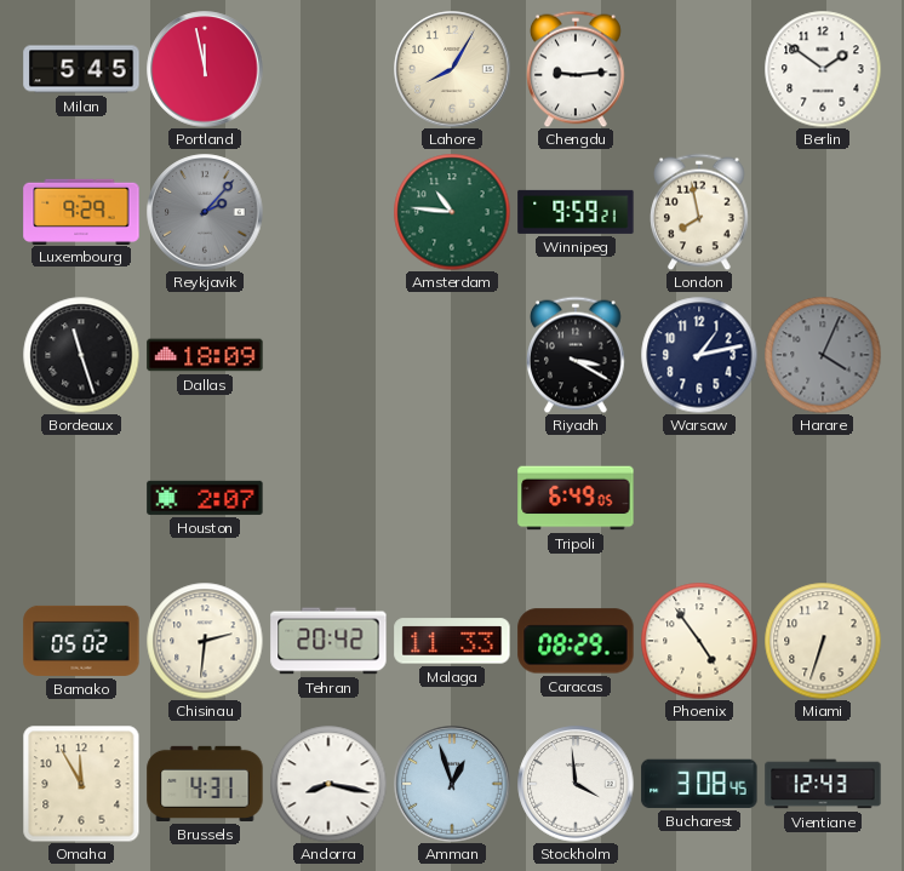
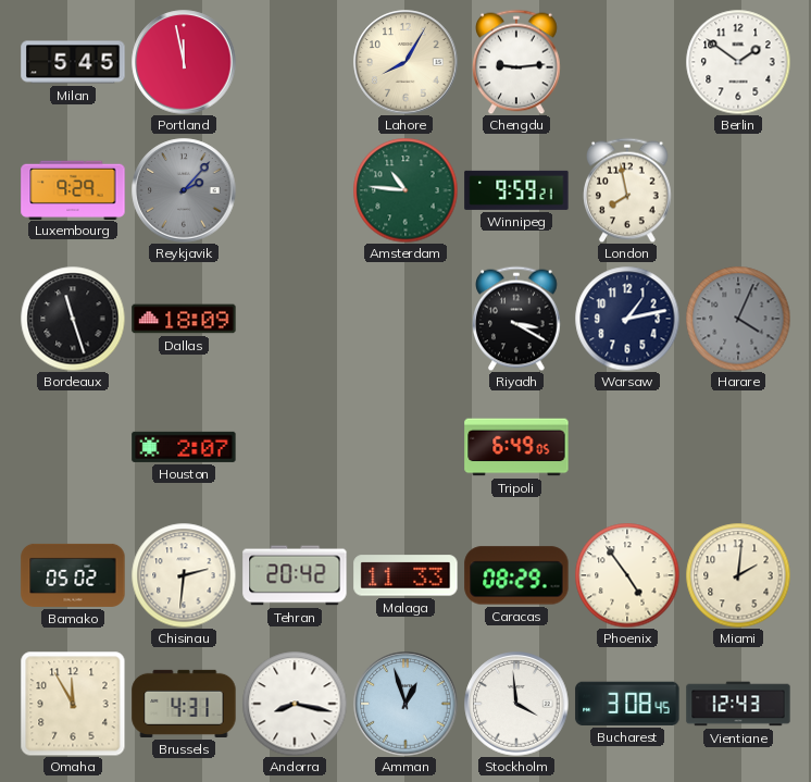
Miami: 6:33 -> 2:01 (738, 575)
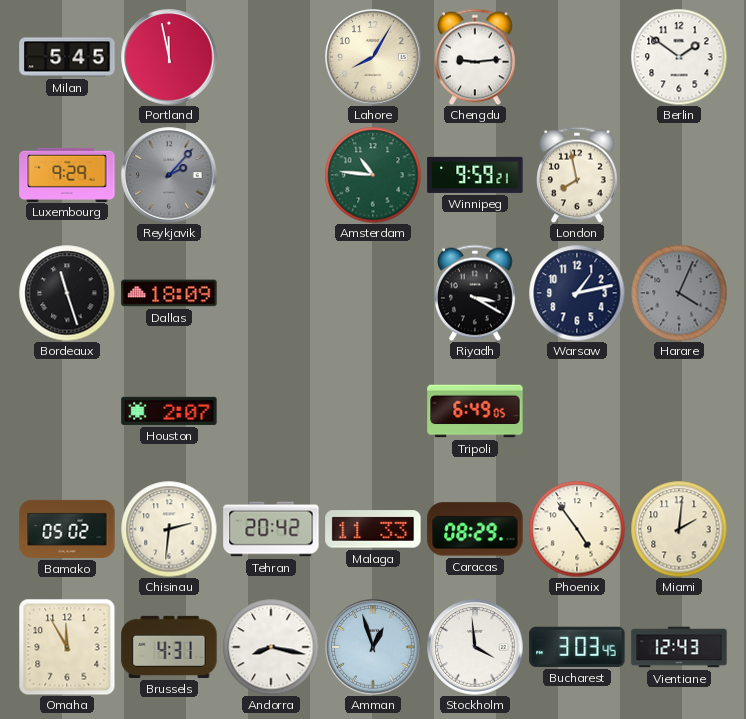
Bucharest: 3:08 -> 3:03 (577, 647)
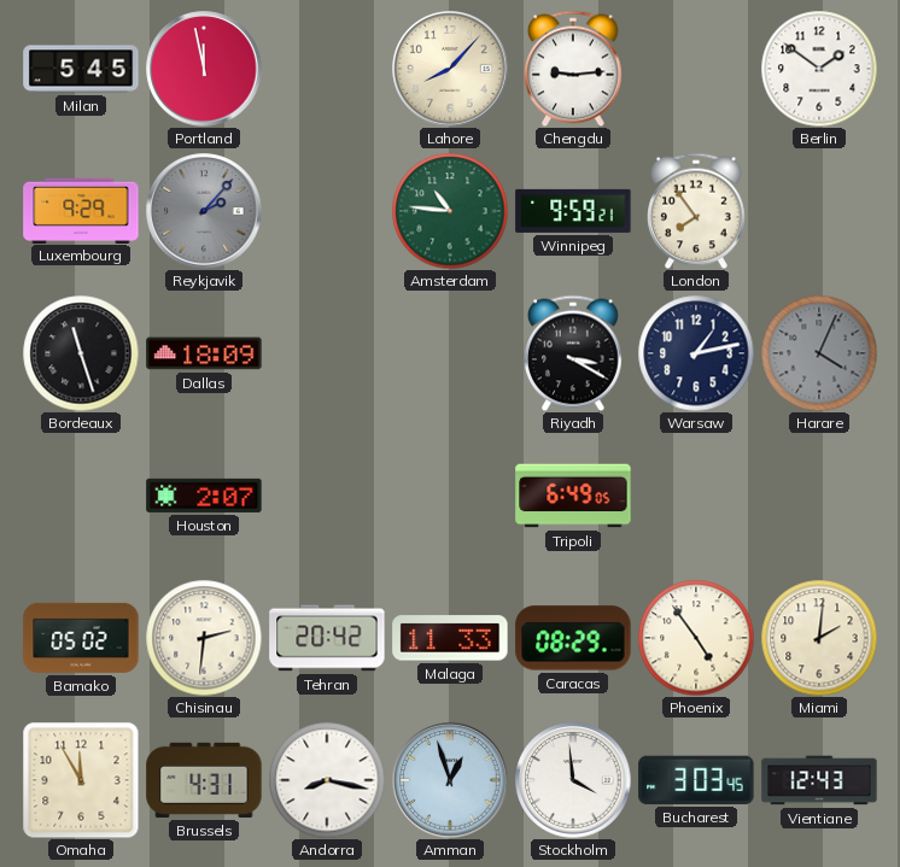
Lahore: 8:05 -> 8:07 (450, 69)
London: 7:58 -> 7:54 (697, 211)
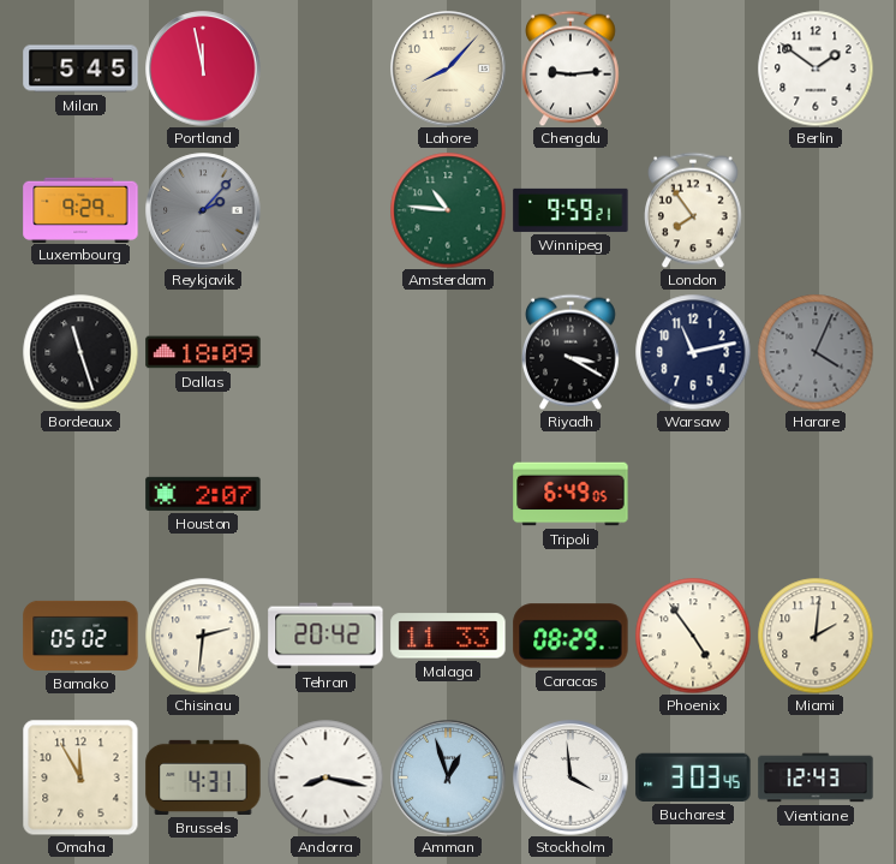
Warsaw: 1:13 -> 11:13 (693, 352)
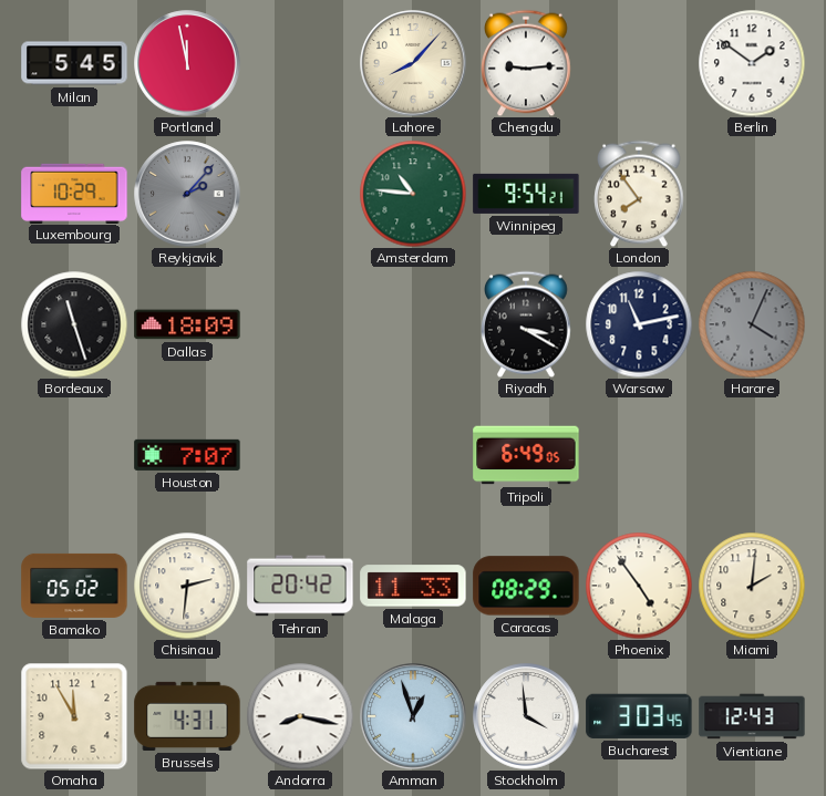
Luxembourg: 9:29 -> 10:29 (74, 193)
Winnipeg: 9:59 -> 9:54 (526, 194)
Houston: 2:07 -> 7:07 (187, 455)
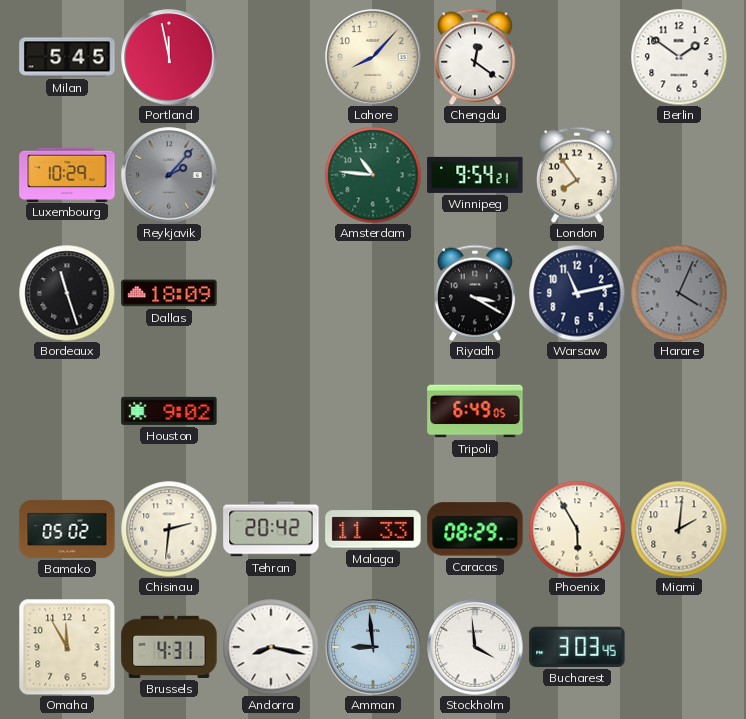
Chengdu: 9:14 -> 12:21 (476, 57)
Houston: 7:07 -> 9:02 (169, 411)
Phoenix: 4:54 -> 5:55 (577, 529)
Amman: 12:57 -> 8:59 (373, 647)
Vientiane: 12:43 -> none (752, 716)
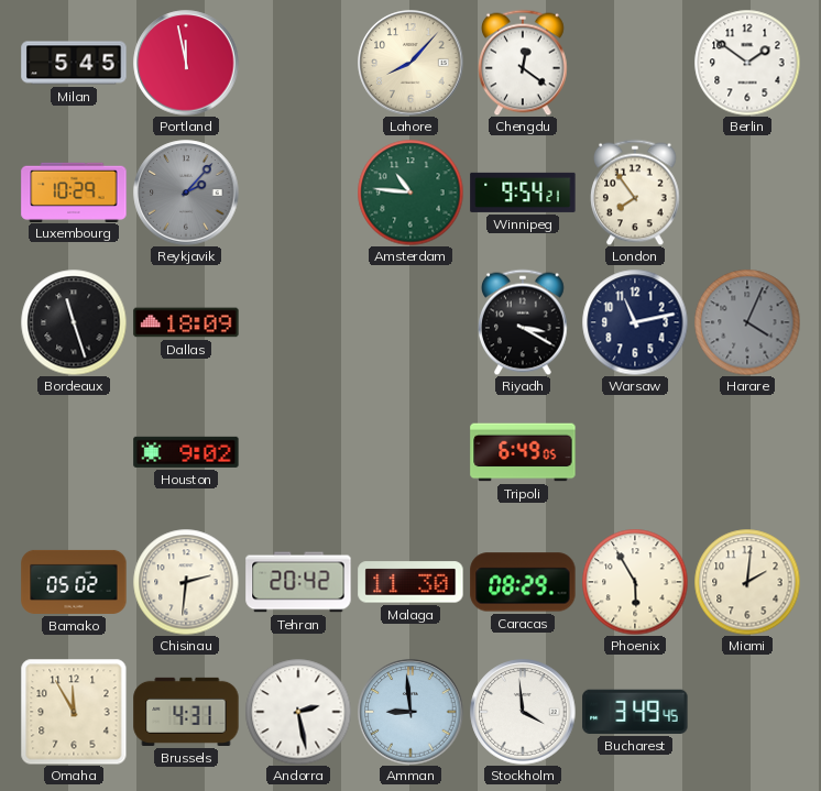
Malaga: 11:33 -> 11:30 (410, 582)
Andorra: 8:17 -> 2:28 (298, 712)
Bucharest: 3:03 -> 3:49 (635, 712)
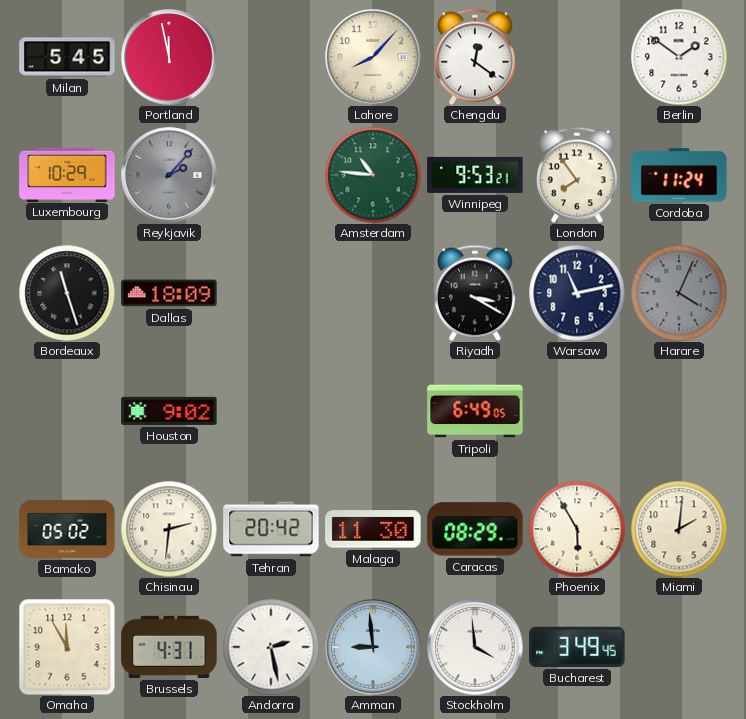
Winnipeg: 9:54 -> 9:53 (475, 175)
Cordoba: none -> 11:24 (679, 175)
